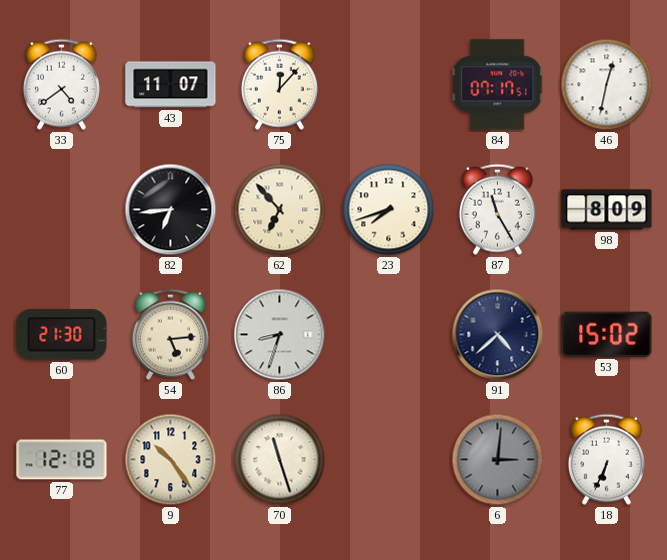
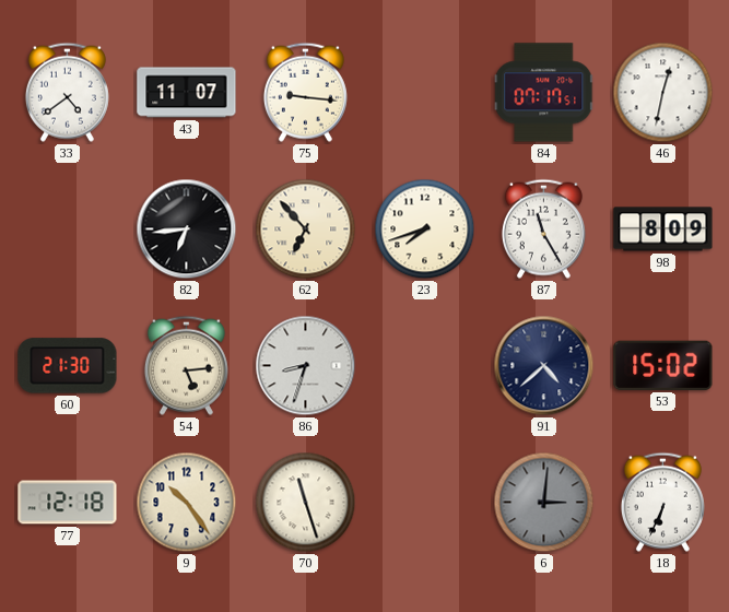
75: 12:07 -> 9:16 (305, 92)
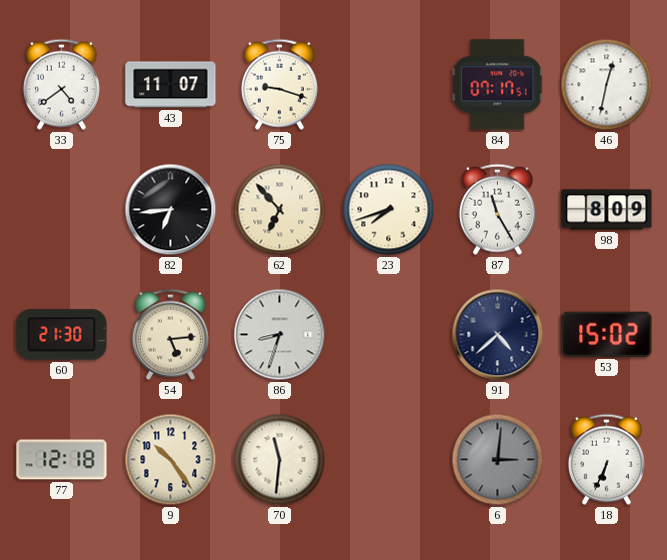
75: 9:16 -> 9:18 (279, 84)
70: 11:27 -> 11:31 (280, 460)
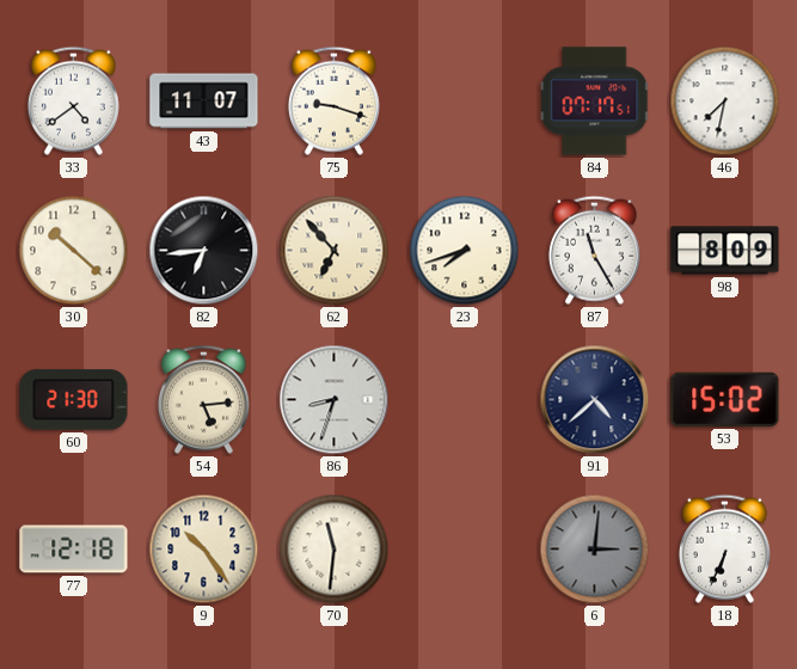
46: 12:32 -> 7:32 (725, 102)
30: none -> 10:22 (74, 251)
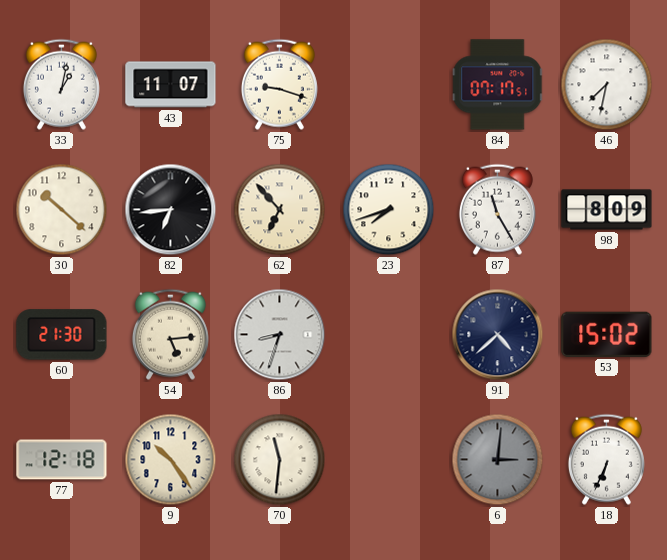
33: 4:39 -> 1:02 (61, 84)
